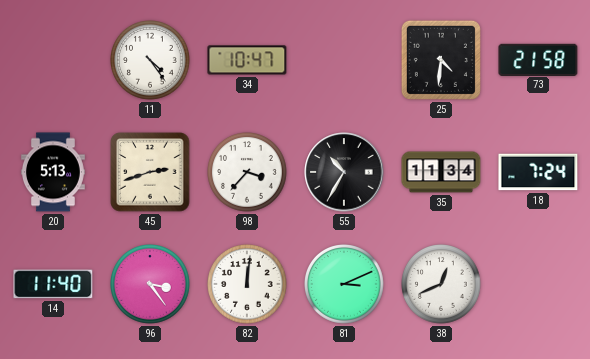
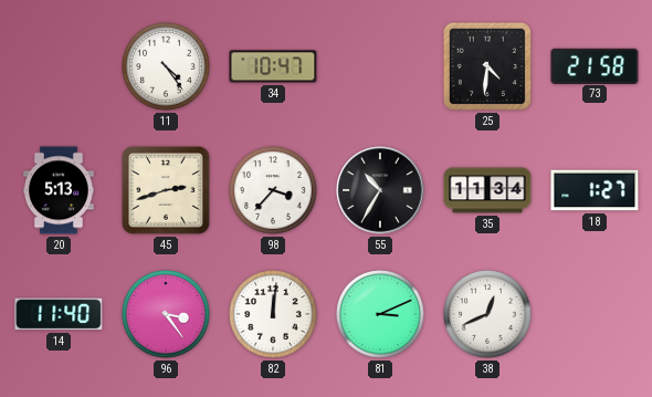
18: 7:24 -> 1:27 (595, 190)
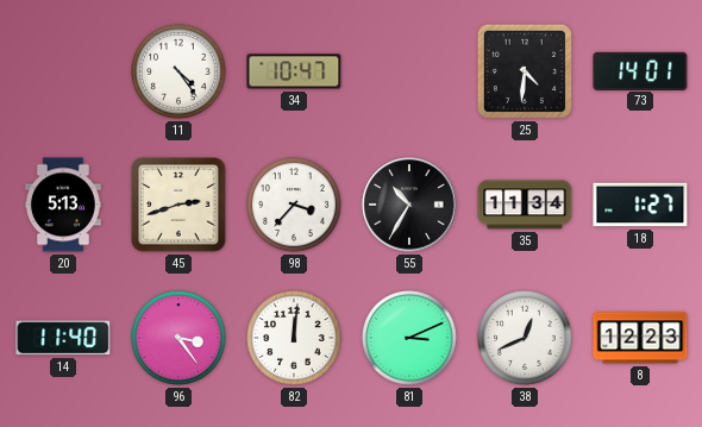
73: 21:58 -> 14:01 (640, 70)
8: none -> 12:23 (640, 338)
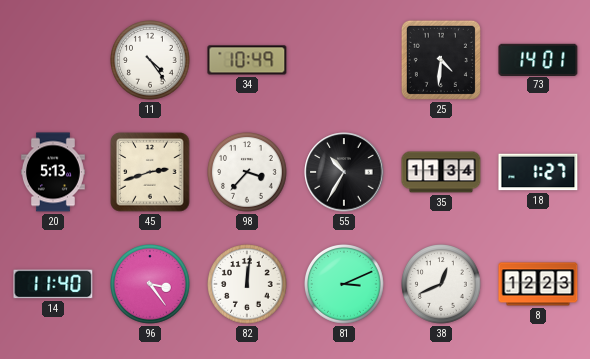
34: 10:47 -> 10:49 (247, 60)
